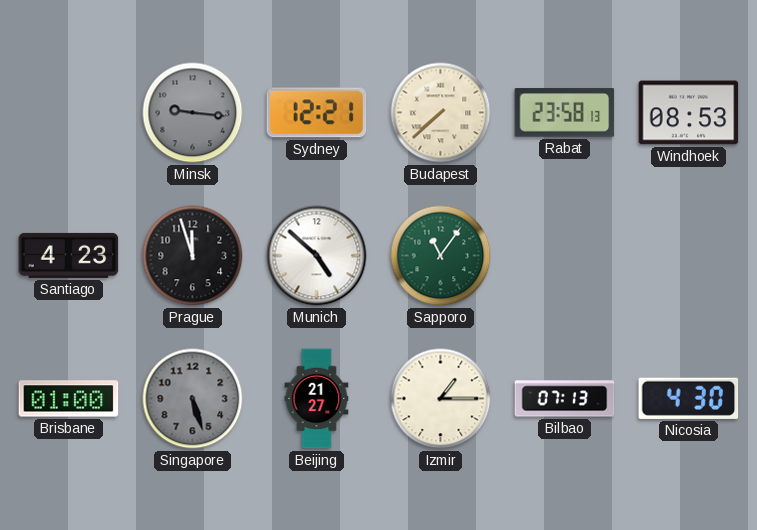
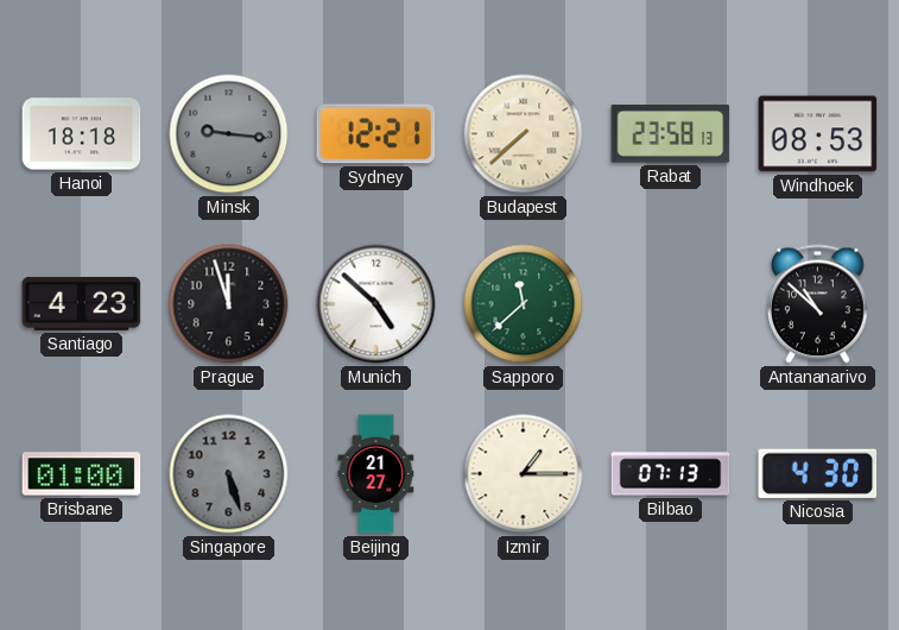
Hanoi: none -> 18:18 (82, 134)
Sapporo: 11:06 -> 11:38 (524, 304)
Antananarivo: none -> 10:52 (818, 304)
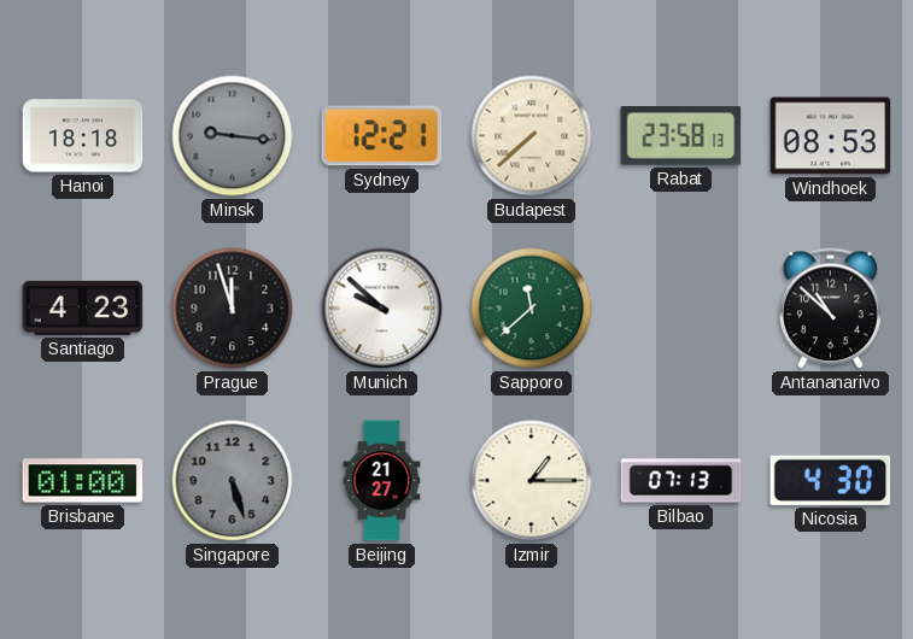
Munich: 4:52 -> 9:52 (382, 309)
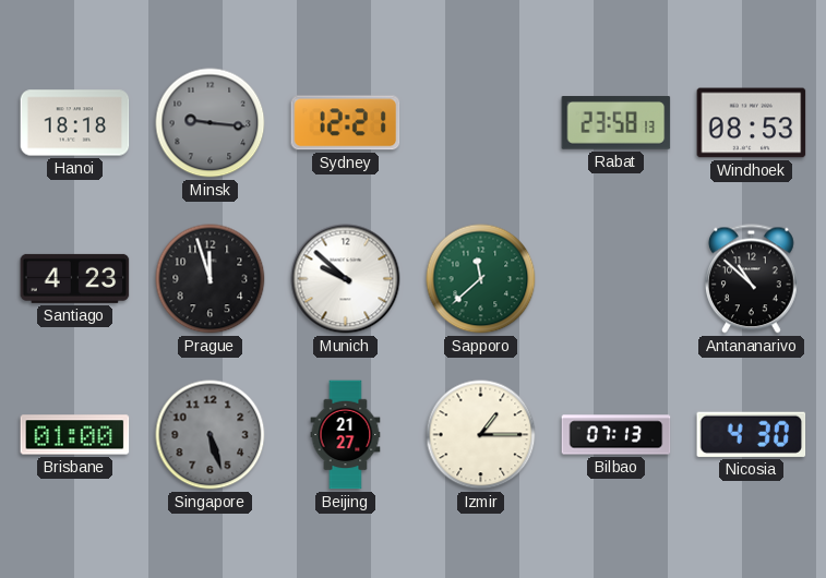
Budapest: 7:38 -> none (532, 136)
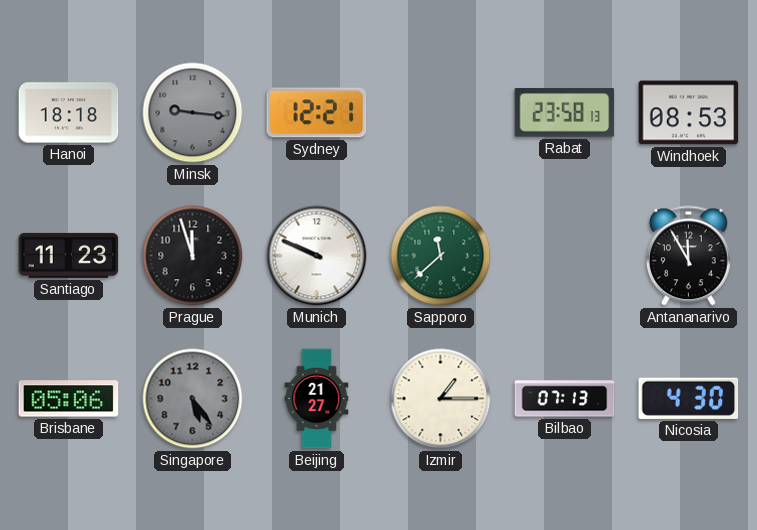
Santiago: 4:23 -> 11:23 (69, 255)
Munich: 9:52 -> 9:49 (317, 256)
Antananarivo: 10:52 -> 11:55 (689, 256)
Brisbane: 01:00 -> 05:06 (69, 399)
Singapore: 5:27 -> 5:24 (193, 399)
